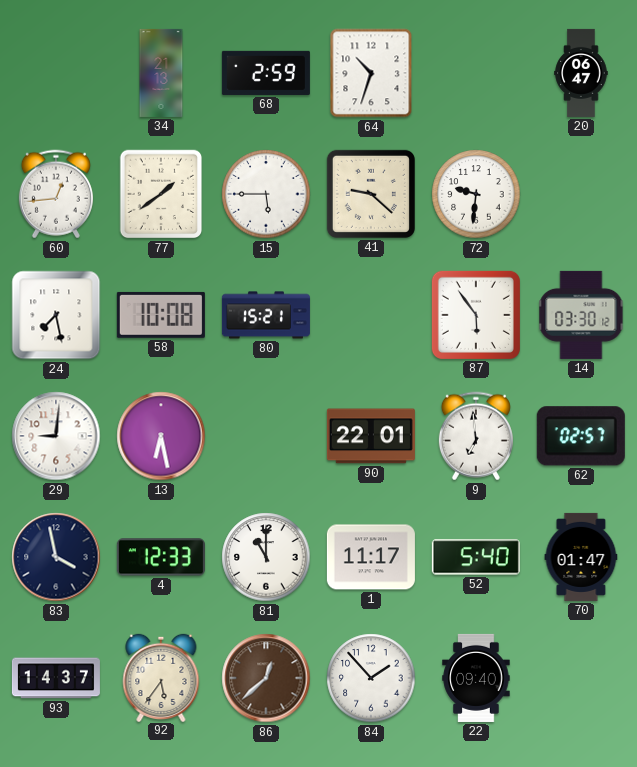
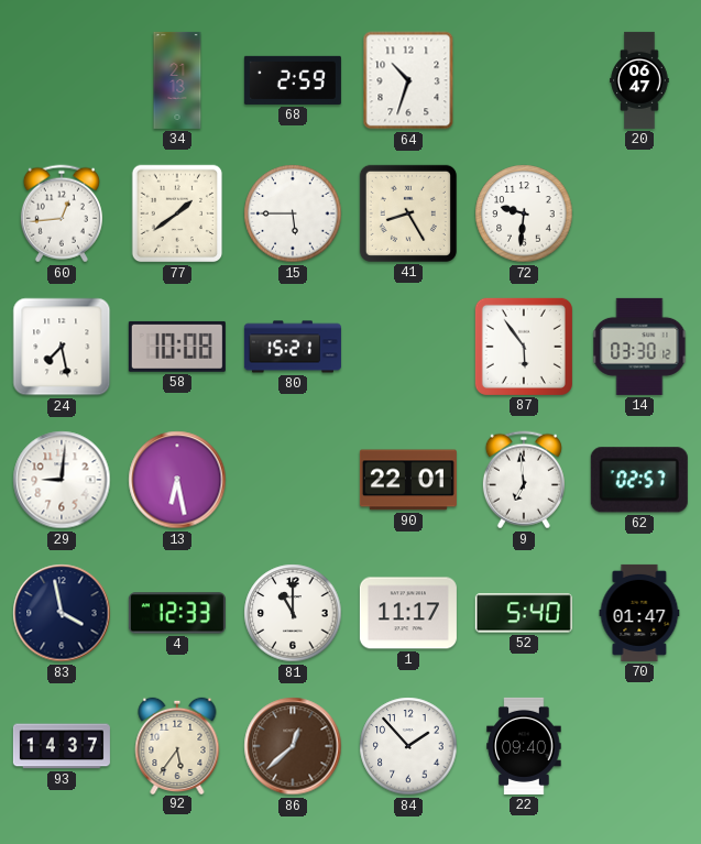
41: 9:22 -> 8:25 (408, 213)
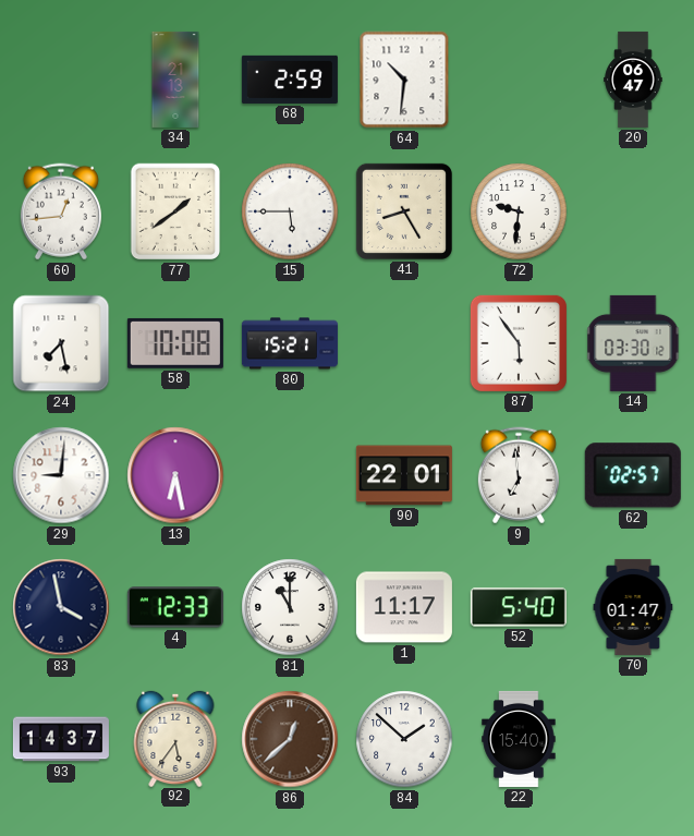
64: 10:33 -> 10:31 (404, 80)
84: 1:53 -> 1:52 (404, 739)
22: 09:40 -> 15:40 (519, 739)
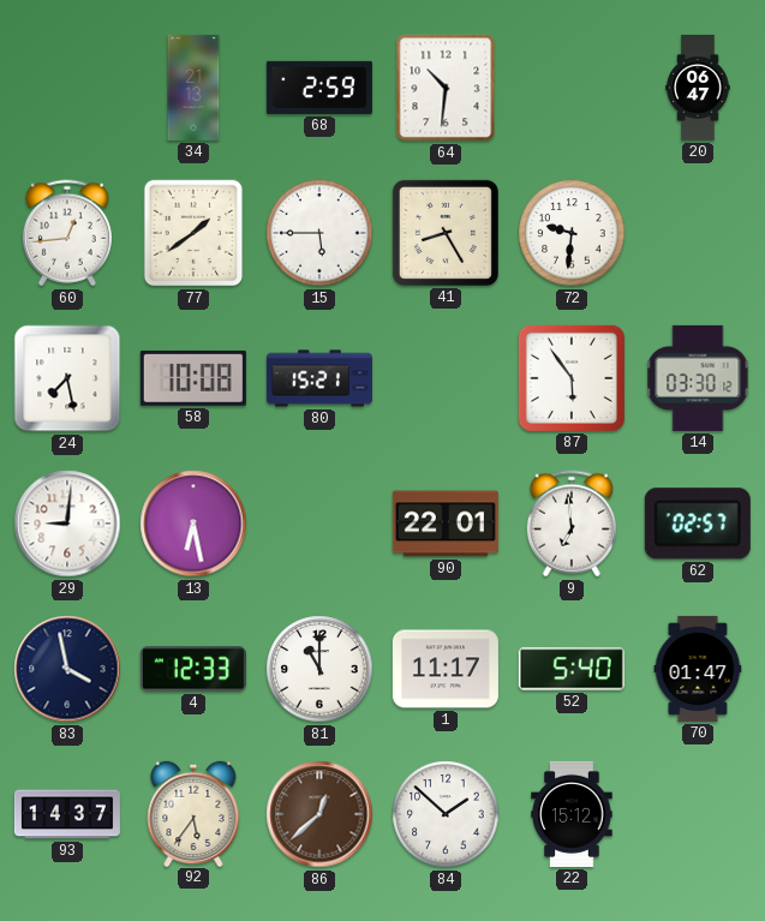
22: 15:40 -> 15:12 (572, 814)
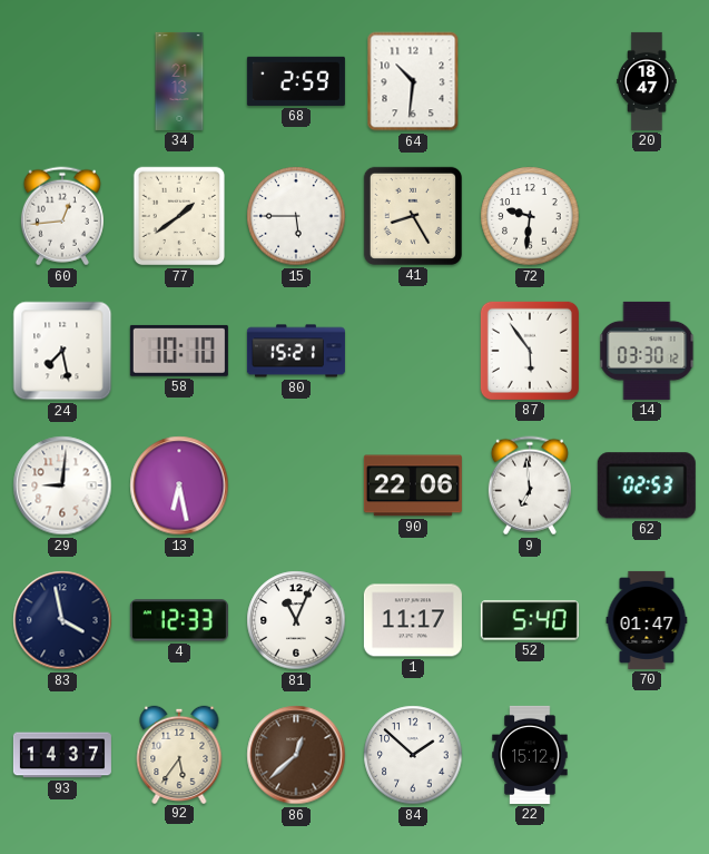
20: 06:47 -> 18:47 (647, 81)
58: 10:08 -> 10:10 (179, 351)
90: 22:01 -> 22:06 (413, 485)
62: 02:57 -> 02:53 (647, 485)
81: 11:00 -> 11:04 (296, 620)
